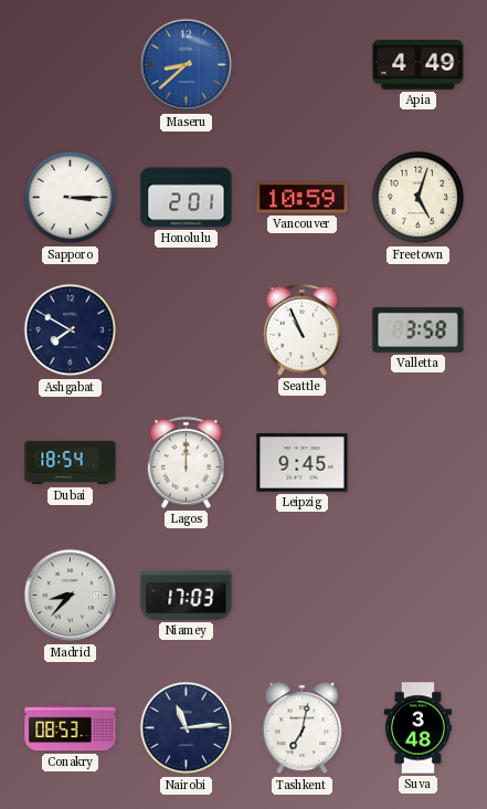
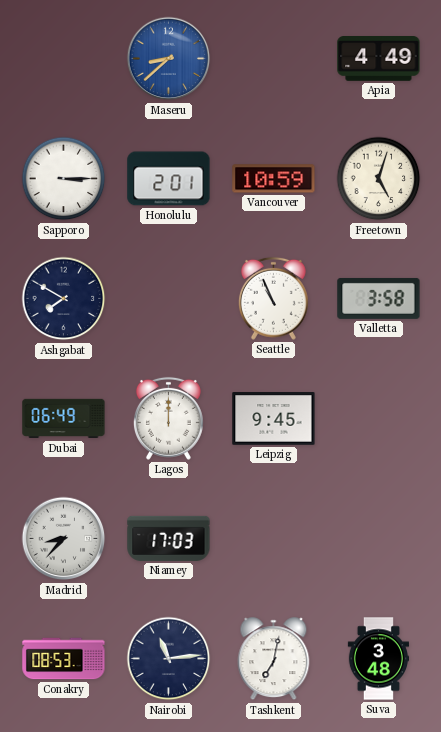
Dubai: 18:54 -> 06:49 (64, 419)
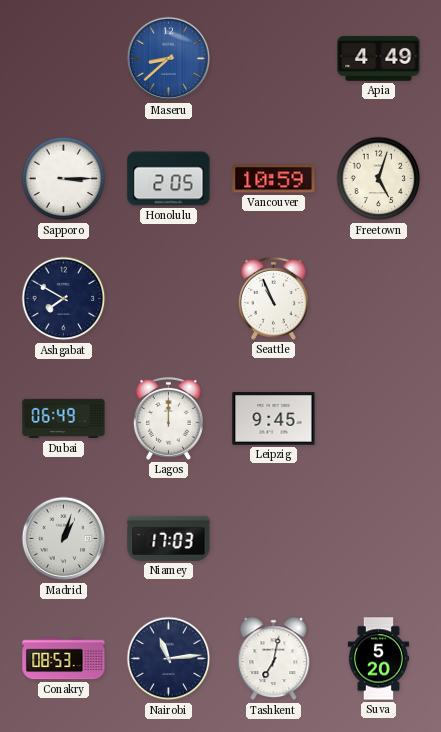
Honolulu: 2:01 -> 2:05 (169, 179)
Valletta: 3:58 -> none (379, 298)
Madrid: 8:37 -> 1:03 (64, 539)
Suva: 3:48 -> 5:20 (378, 659)
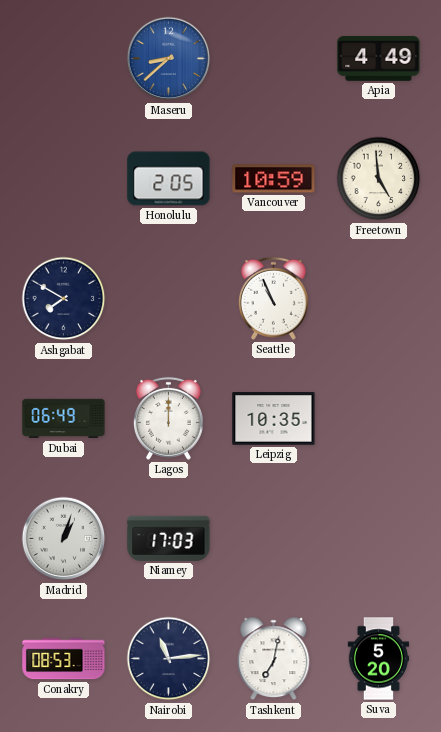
Sapporo: 3:15 -> none (64, 179)
Freetown: 5:03 -> 4:59 (379, 179)
Leipzig: 9:45 -> 10:35 (274, 419)
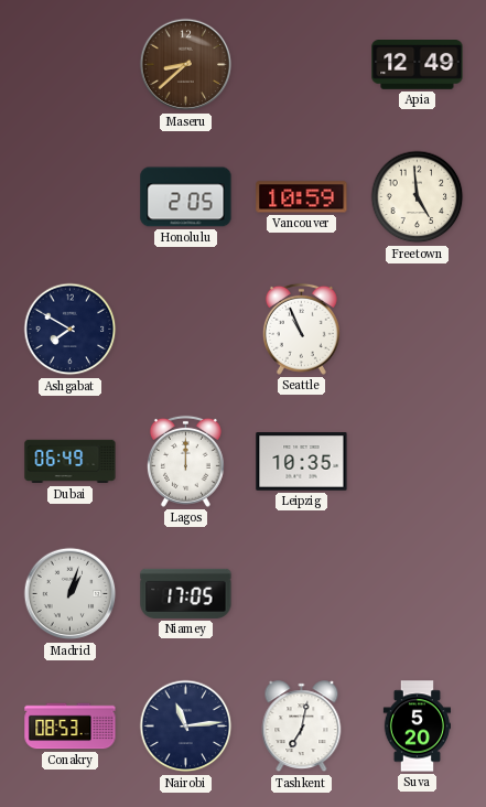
Maseru dial: blue -> brown (186, 65)
Apia: 4:49 -> 12:49 (418, 65)
Niamey: 17:03 -> 17:05 (186, 593)
